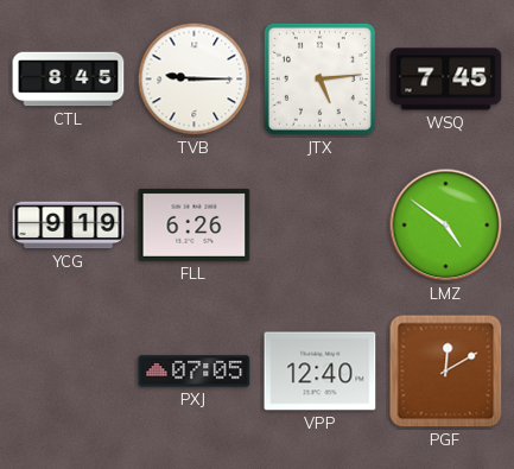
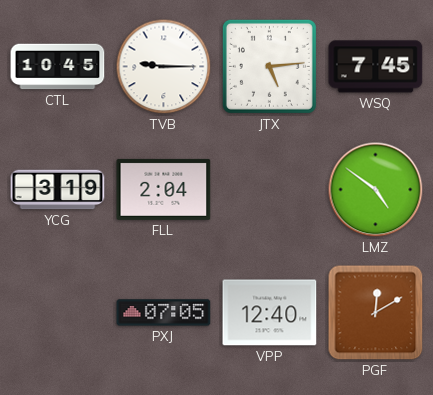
CTL: 8:45 -> 10:45 (58, 67)
YCG: 9:19 -> 3:19 (58, 190)
FLL: 6:26 -> 2:04 (164, 189)
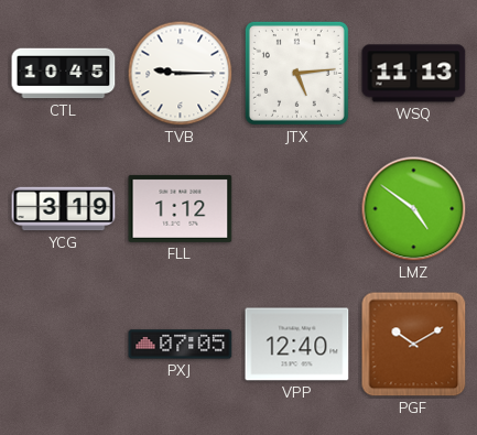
WSQ: 7:45 -> 11:13 (414, 74)
FLL: 2:04 -> 1:12 (181, 208)
PGF: 12:10 -> 10:10 (414, 345)
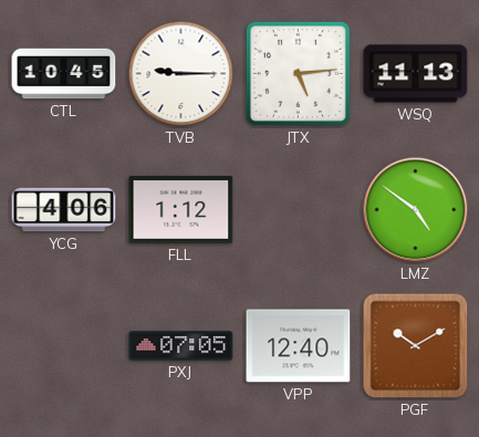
YCG: 3:19 -> 4:06 (64, 210)
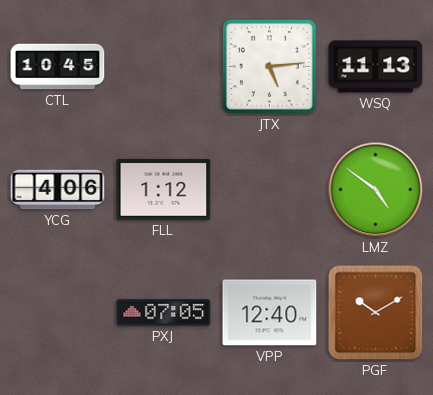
TVB: 9:15 -> none (181, 74)
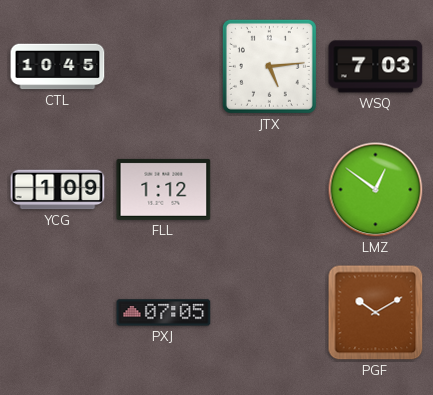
WSQ: 11:13 -> 7:03 (376, 67)
YCG: 4:06 -> 1:09 (58, 190)
LMZ: 4:51 -> 12:51 (376, 190)
VPP: 12:40 -> none (270, 313)
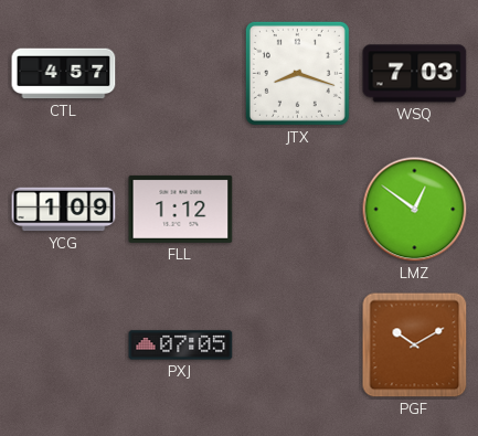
CTL: 10:45 -> 4:57 (64, 74)
JTX: 5:14 -> 8:18 (297, 73)
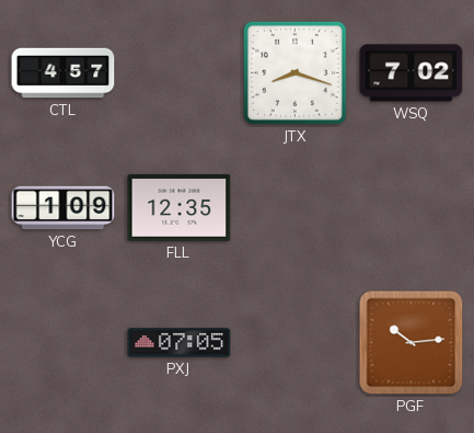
WSQ: 7:03 -> 7:02 (412, 73)
FLL: 1:12 -> 12:35 (180, 207)
LMZ: 12:51 -> none (415, 210)
PGF: 10:10 -> 10:14 (412, 343)
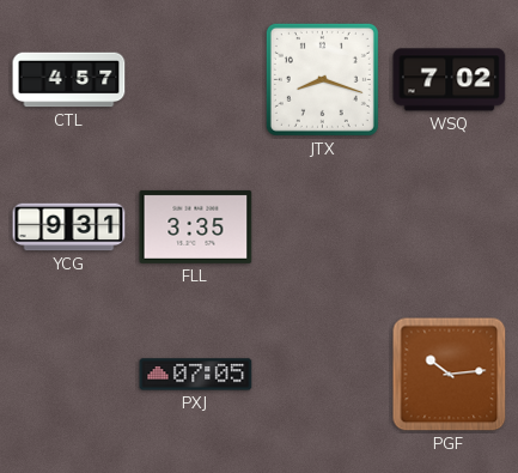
YCG: 1:09 -> 9:31 (69, 228)
FLL: 12:35 -> 3:35 (196, 226)
